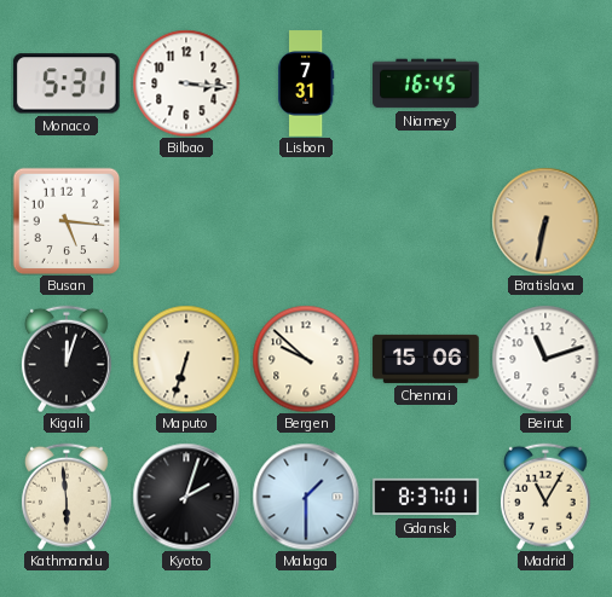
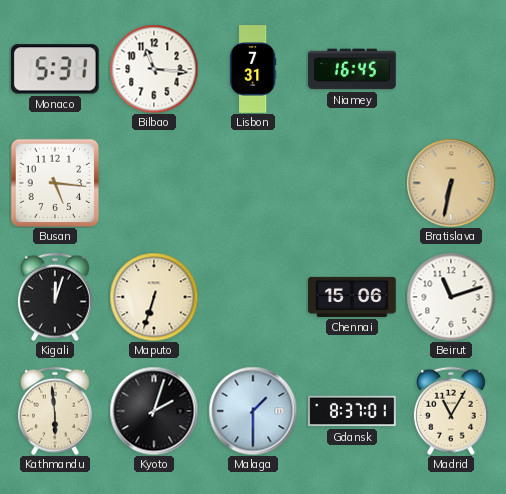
Bilbao: 3:16 -> 11:16 (154, 69)
Bergen: 9:52 -> none (306, 359)
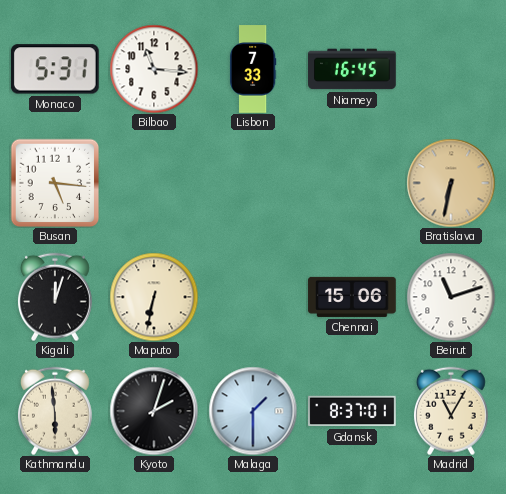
Lisbon: 7:31 -> 7:33 (253, 69)
Maputo: 6:33 -> 6:32 (154, 297)
